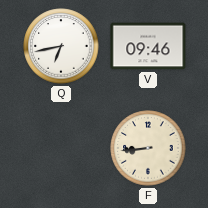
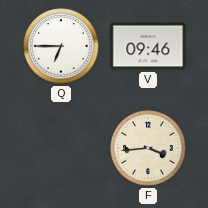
Q: 6:43 -> 6:45 (61, 46)
F: 8:44 -> 3:44 (148, 148)
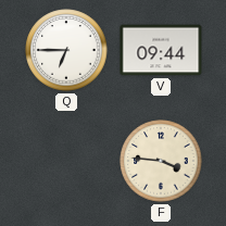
V: 09:46 -> 09:44 (161, 50)
F: 3:44 -> 3:46 (161, 161)
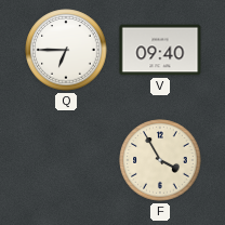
V: 09:44 -> 09:40 (160, 50)
F: 3:46 -> 3:55 (160, 160)
